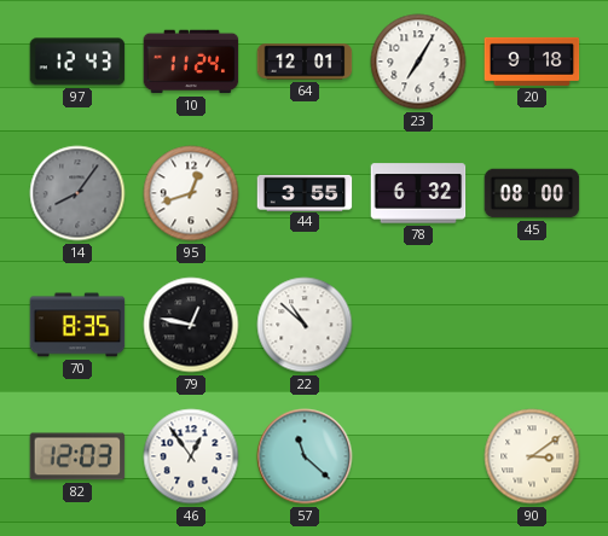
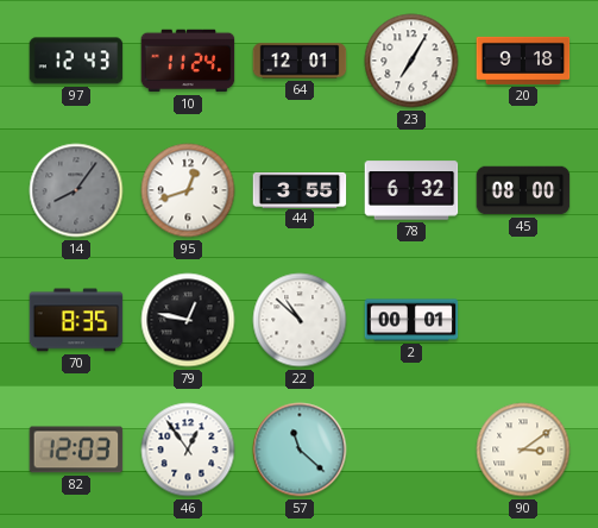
2: none -> 00:01 (411, 320)
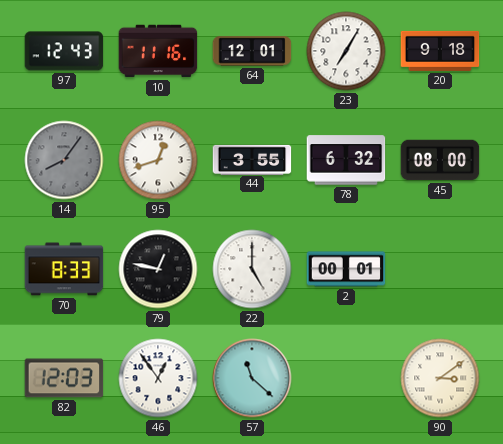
10: 11:24 -> 11:16 (158, 51)
70: 8:35 -> 8:33 (64, 269)
22: 10:52 -> 5:00 (252, 269)
